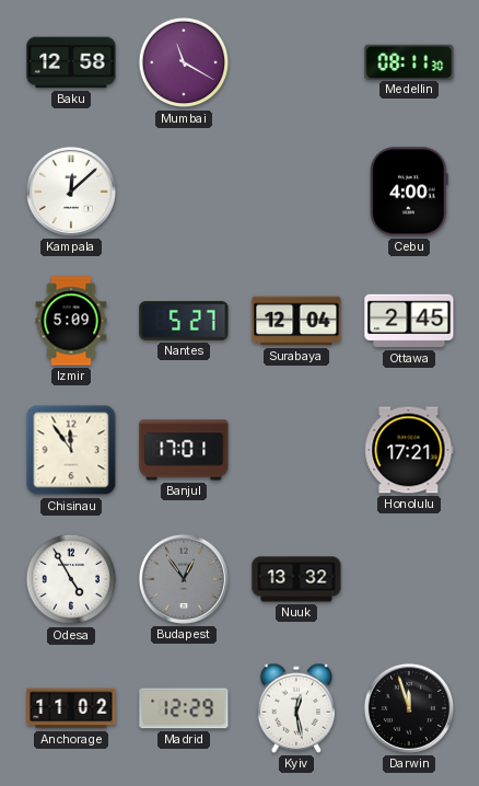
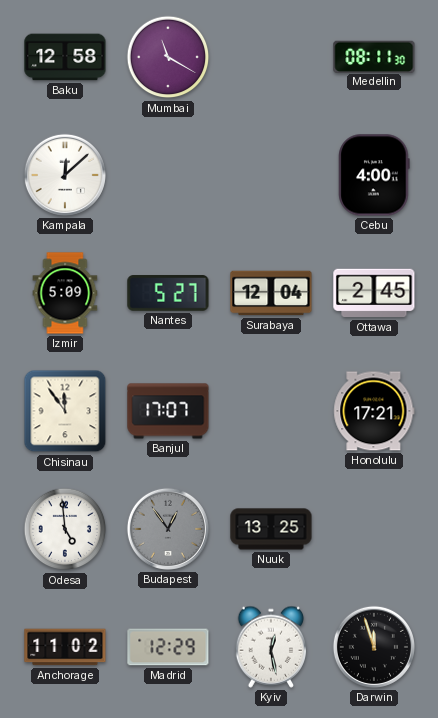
Banjul: 17:01 -> 17:07 (168, 411)
Odesa: 4:55 -> 4:59 (65, 529)
Nuuk: 13:32 -> 13:25 (271, 529)
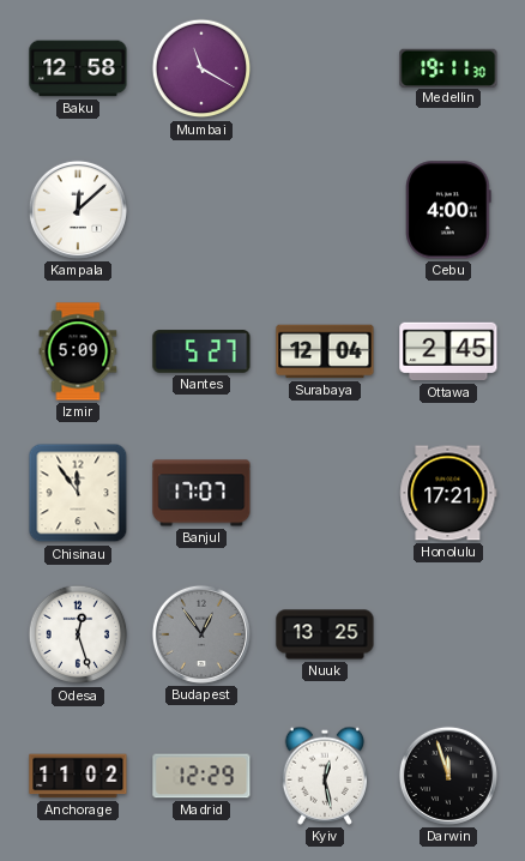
Medellin: 08:11 -> 19:11 (448, 67)
Odesa: 4:59 -> 12:27 (78, 634)
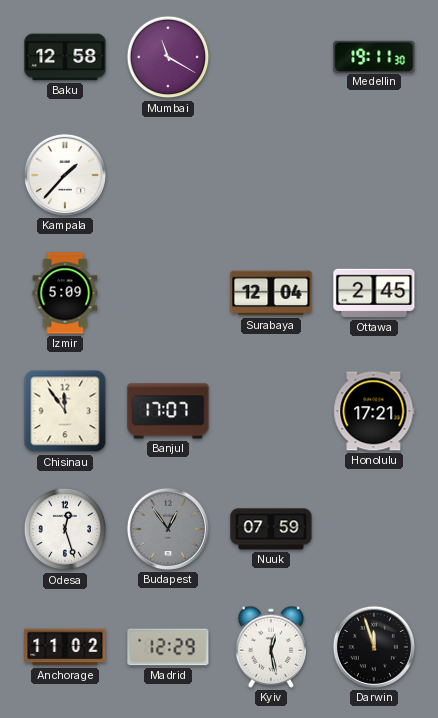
Kampala: 12:08 -> 1:37 (65, 175)
Cebu: 4:00 -> none (448, 210)
Nantes: 5:27 -> none (201, 351)
Nuuk: 13:25 -> 07:59 (271, 529)
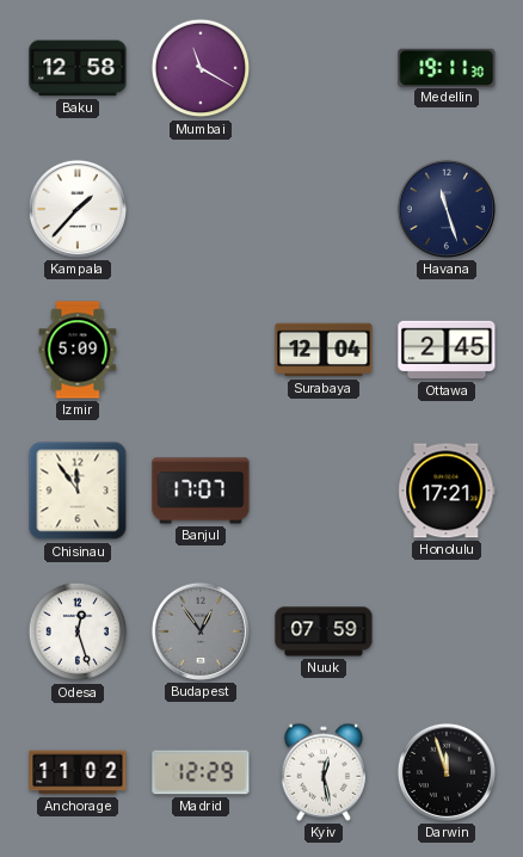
Havana: none -> 11:27 (447, 209)
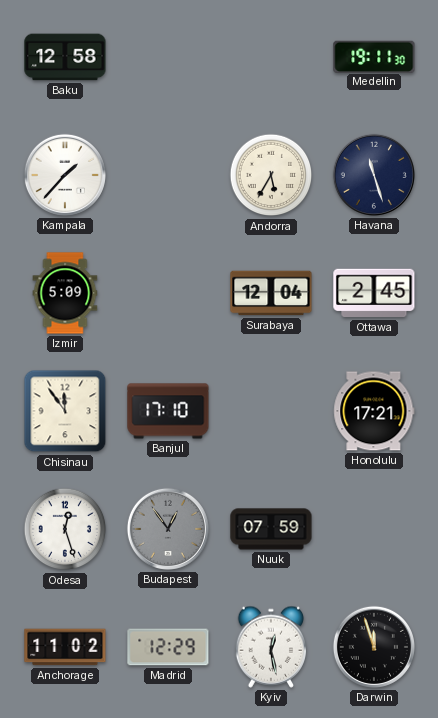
Mumbai: 11:20 -> none (201, 68)
Andorra: none -> 5:35 (271, 175)
Banjul: 17:07 -> 17:10 (168, 411)
